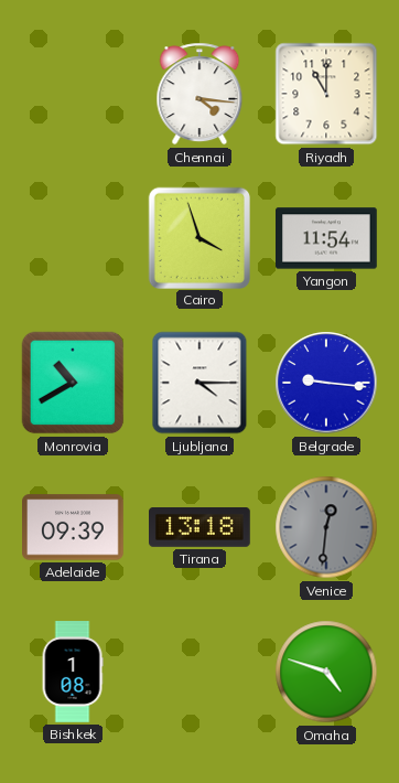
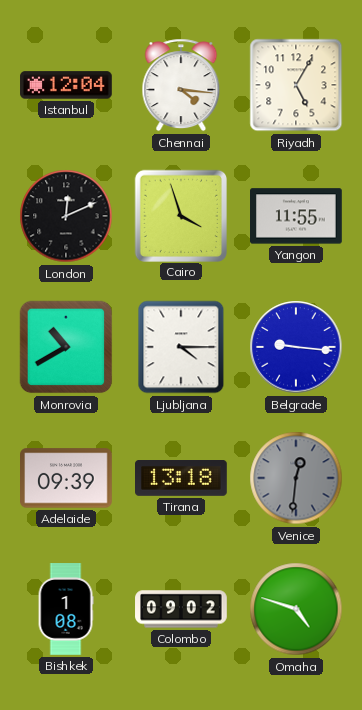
Istanbul: none -> 12:04 (66, 85)
Riyadh: 11:00 -> 5:05 (296, 85)
London: none -> 12:11 (66, 216)
Yangon: 11:54 -> 11:55 (297, 216)
Colombo: none -> 09:02 (181, 609)
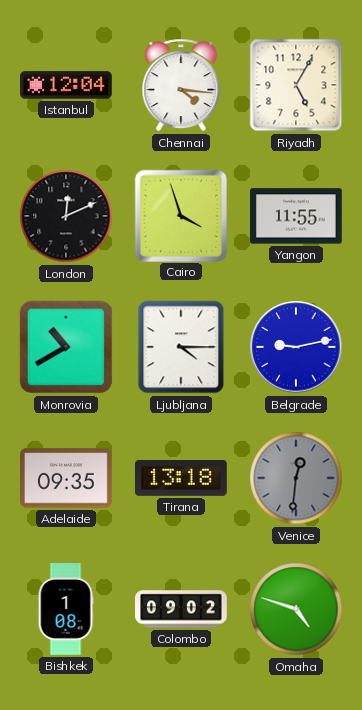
Belgrade: 9:16 -> 9:13 (296, 347)
Adelaide: 09:39 -> 09:35 (67, 478)
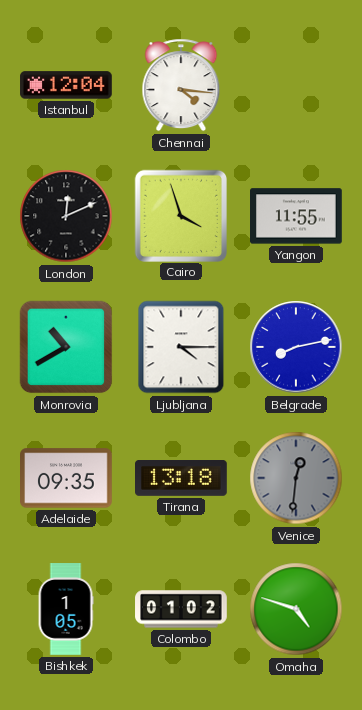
Riyadh: 5:05 -> none (296, 85)
Belgrade: 9:13 -> 8:13 (296, 347)
Bishkek: 1:08 -> 1:05 (66, 609)
Colombo: 09:02 -> 01:02 (181, 609)
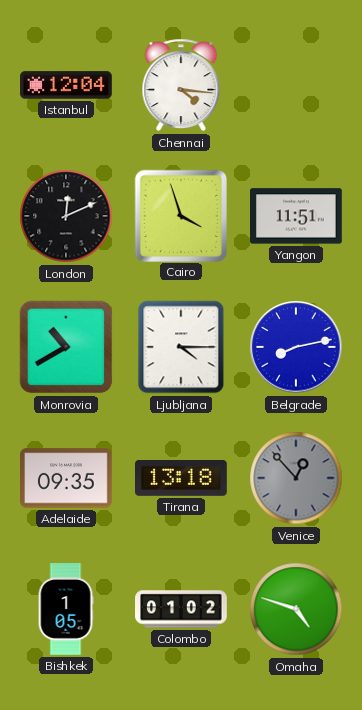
Yangon: 11:55 -> 11:51 (297, 216)
Venice: 12:31 -> 12:53 (296, 478)
